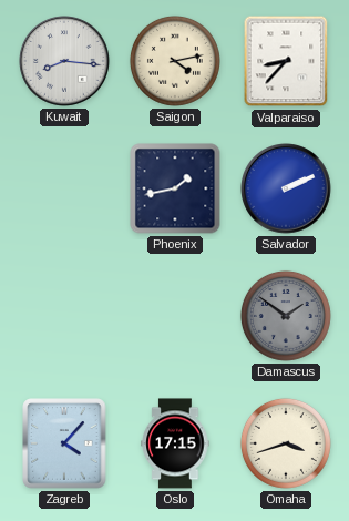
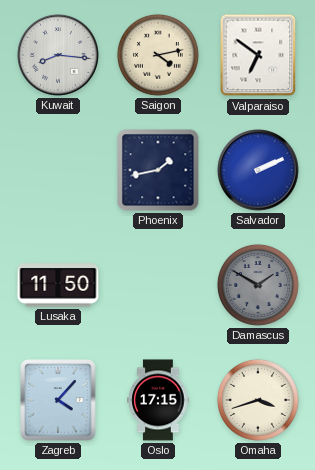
Valparaiso: 8:37 -> 6:51 (258, 55)
Lusaka: none -> 11:50 (58, 285)
Damascus: 1:51 -> 1:50 (258, 285)
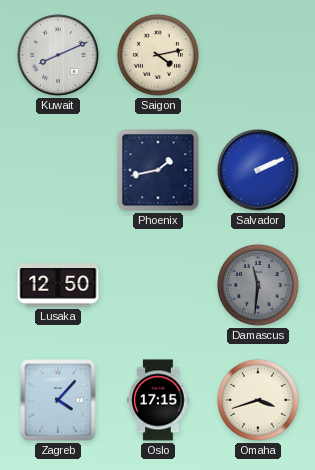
Kuwait: 8:16 -> 8:11 (58, 55)
Valparaiso: 6:51 -> none (258, 55)
Lusaka: 11:50 -> 12:50 (58, 285)
Damascus: 1:50 -> 11:31 (258, 285)
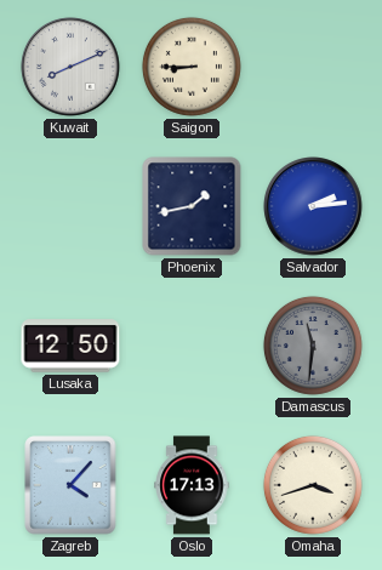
Saigon: 4:13 -> 8:45 (192, 67)
Salvador: 2:11 -> 2:14 (313, 206)
Oslo: 17:15 -> 17:13 (192, 485)
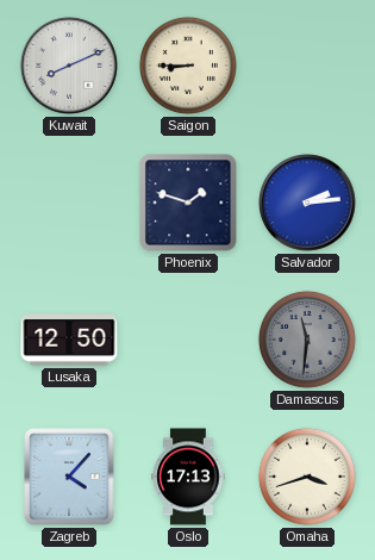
Phoenix: 1:43 -> 1:48 (188, 203)
